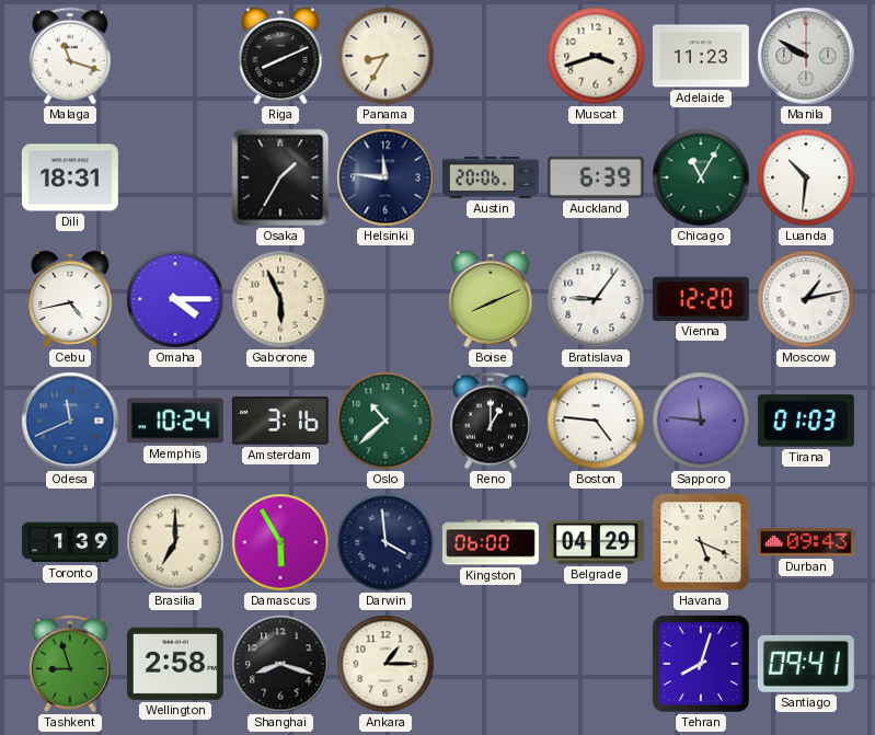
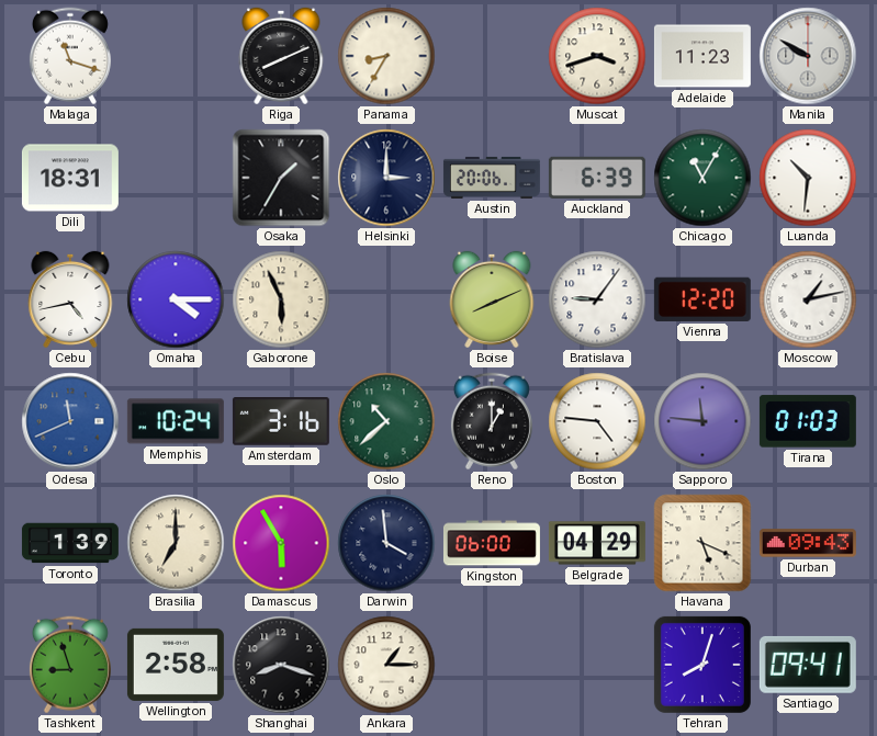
Helsinki: 11:46 -> 3:00 (386, 178)
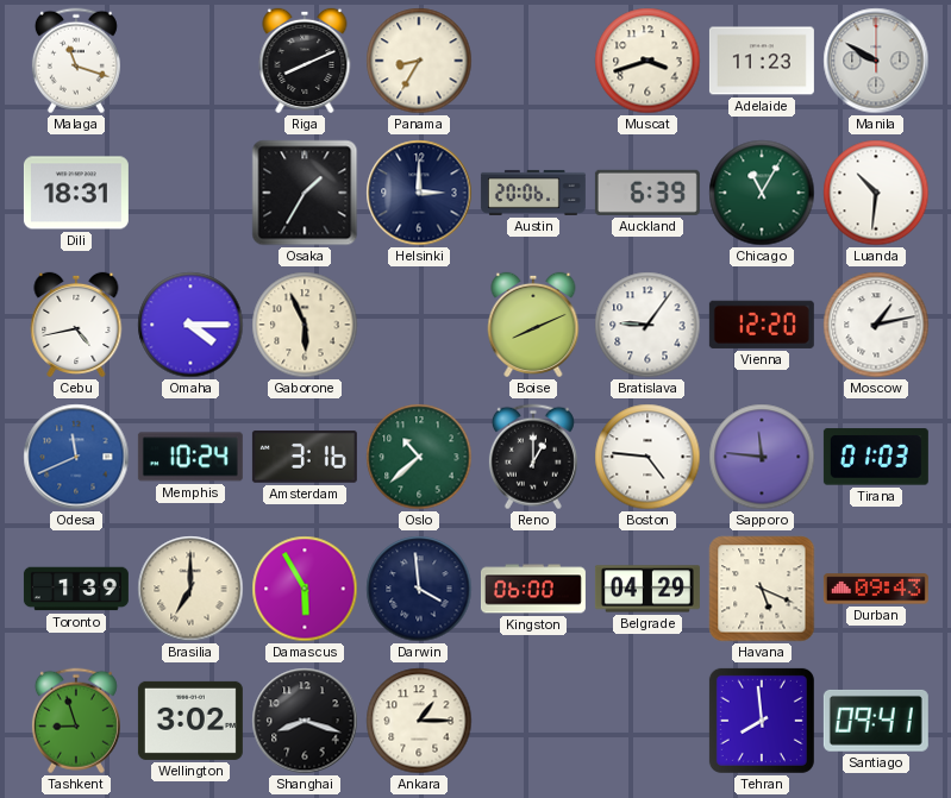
Wellington: 2:58 -> 3:02 (190, 721)
Tehran: 8:03 -> 7:59 (762, 721)
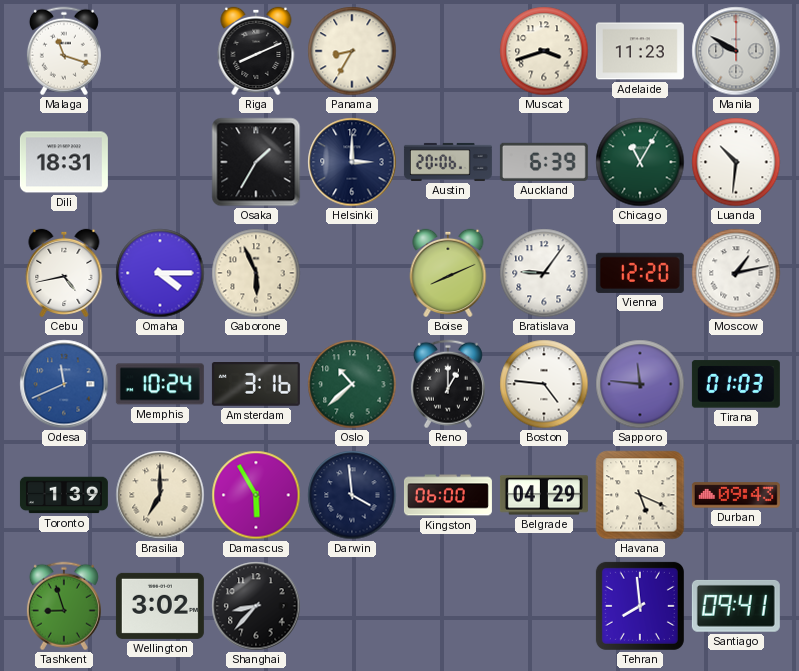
Shanghai: 8:18 -> 8:37 (256, 606)
Ankara: 1:15 -> none (419, 721)
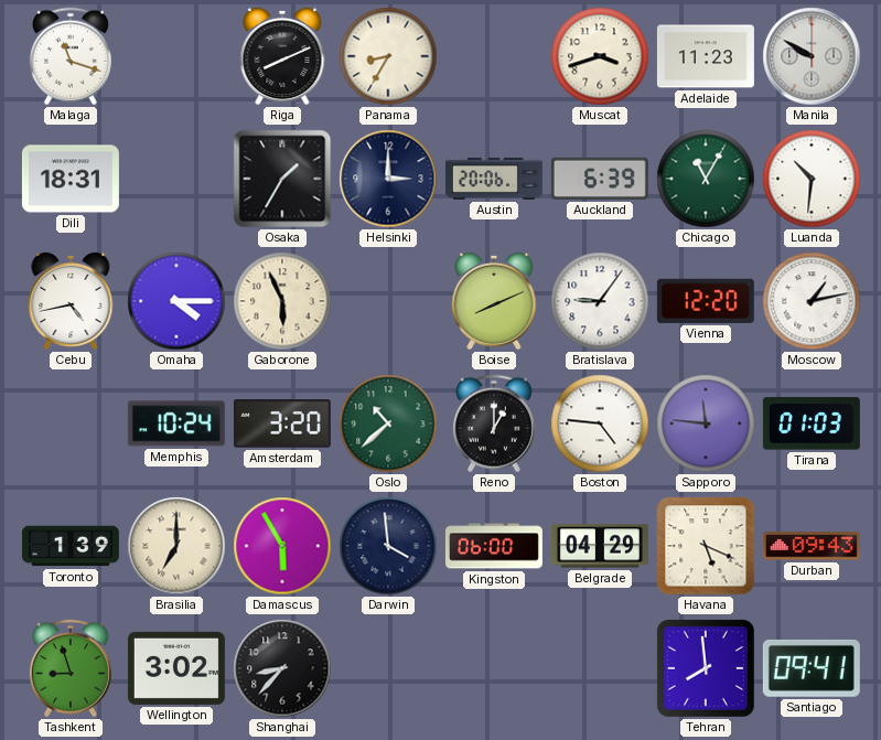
Odesa: 11:41 -> none (64, 384)
Amsterdam: 3:16 -> 3:20 (282, 423)
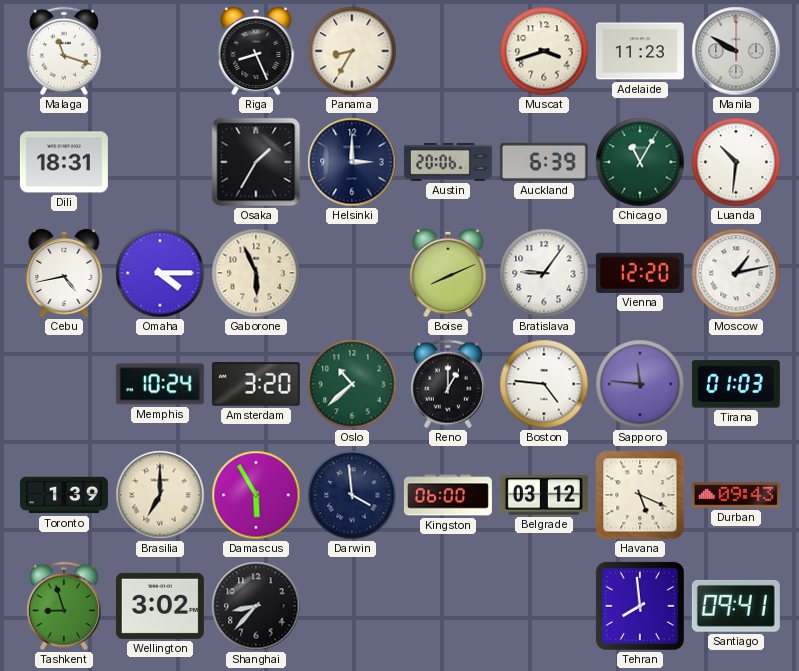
Riga: 8:11 -> 8:26 (256, 51)
Belgrade: 04:29 -> 03:12 (544, 495)
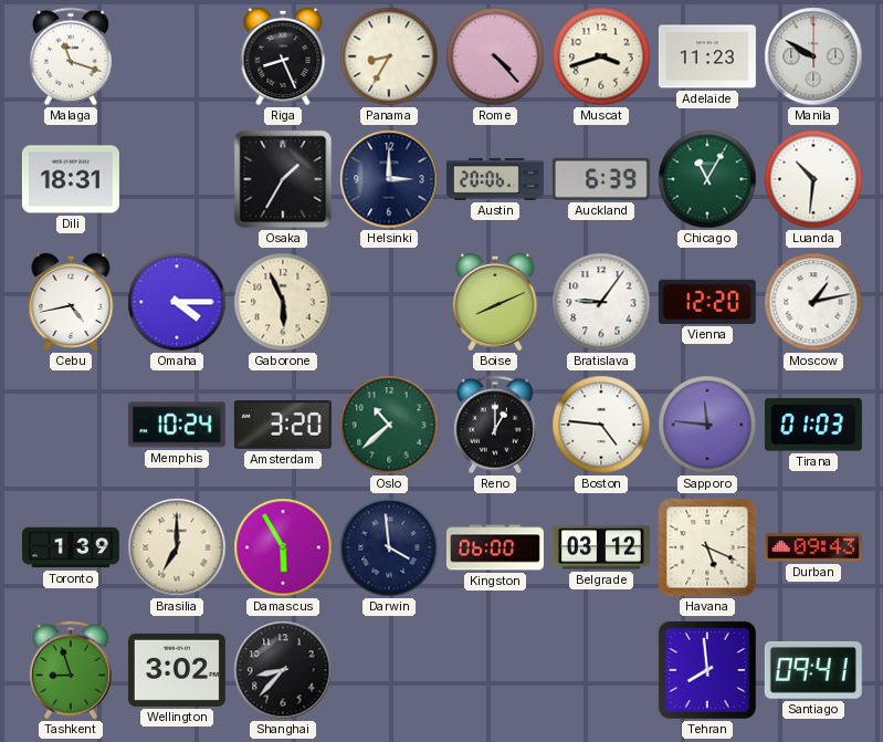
Rome: none -> 4:23 (495, 56)
